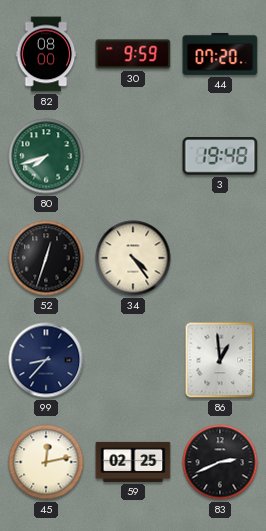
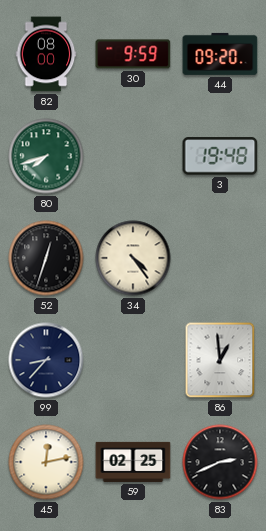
44: 07:20 -> 09:20 (220, 54)
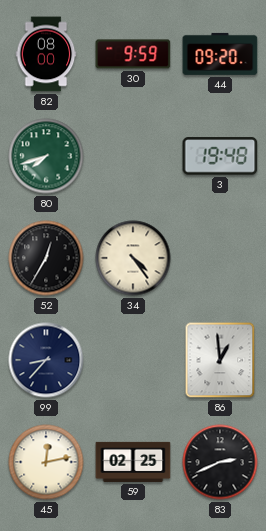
52: 12:33 -> 12:35 (46, 258)
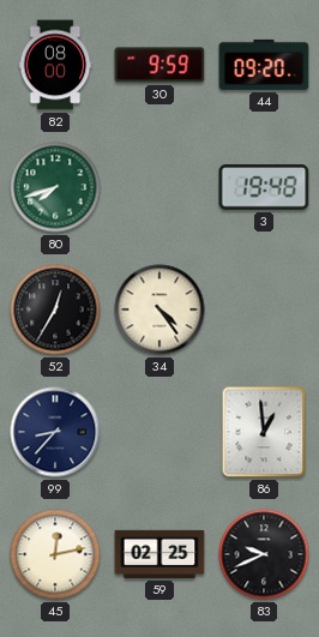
83: 2:41 -> 9:41 (264, 554)
